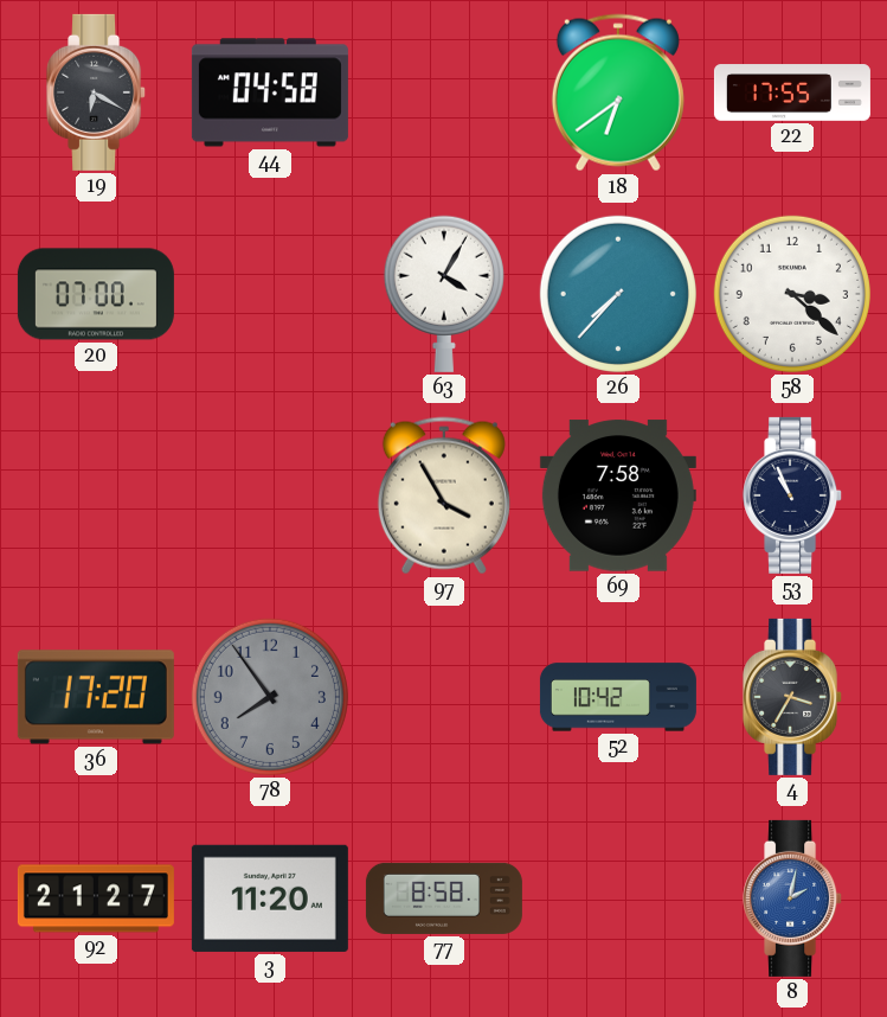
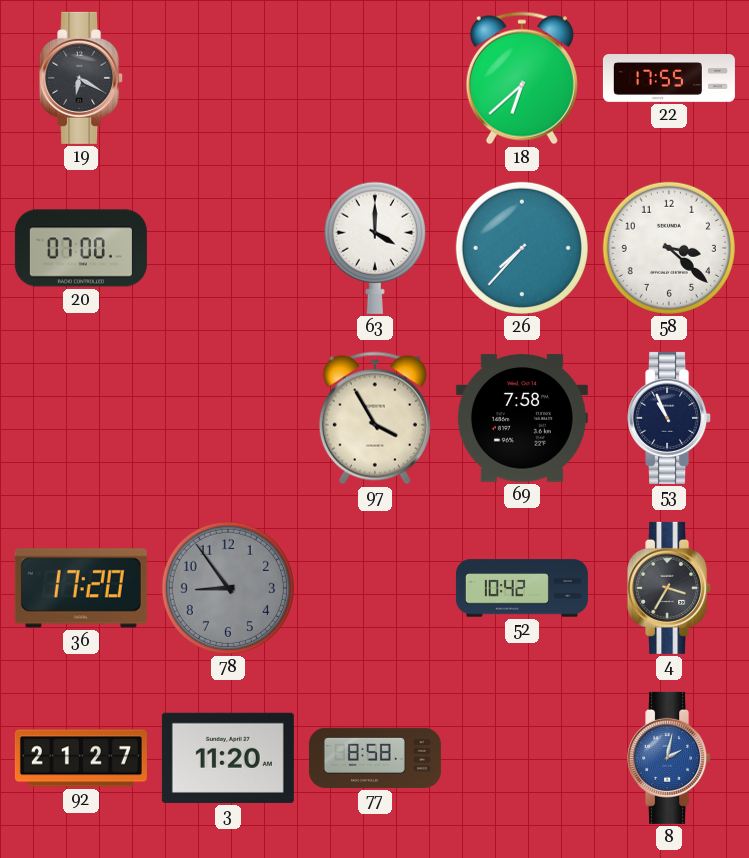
44: 04:58 -> none (270, 92)
18: 6:39 -> 6:38 (522, 78)
63: 4:05 -> 4:00 (375, 248)
78: 7:54 -> 8:54 (228, 588)
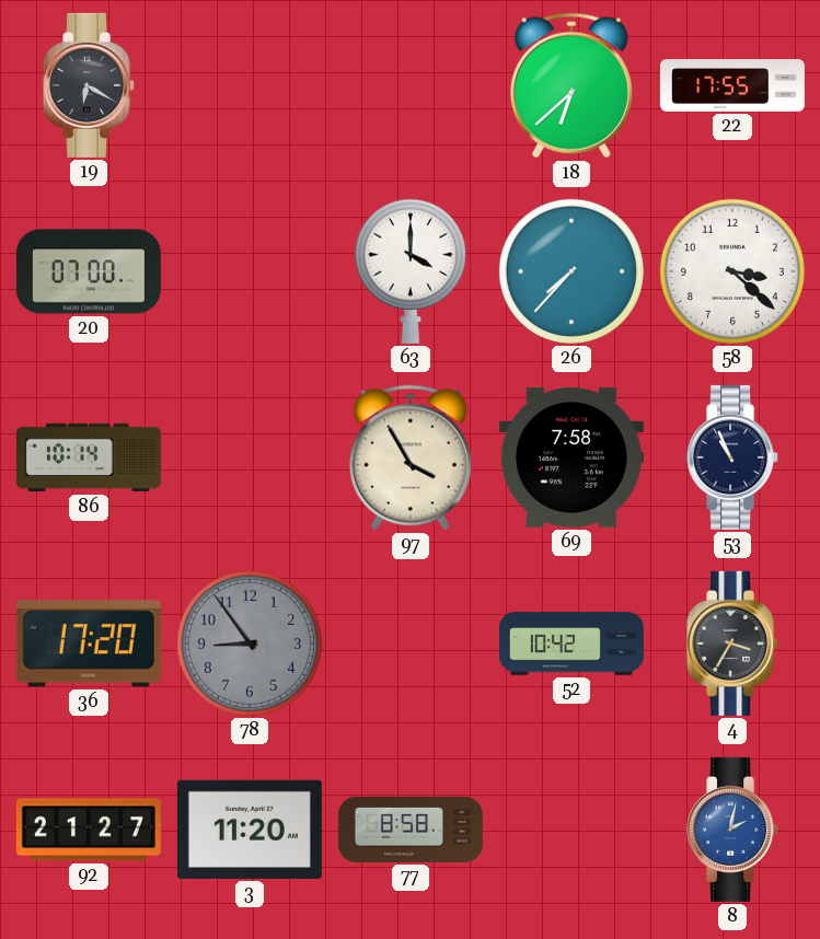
86: none -> 10:14 (89, 457)
